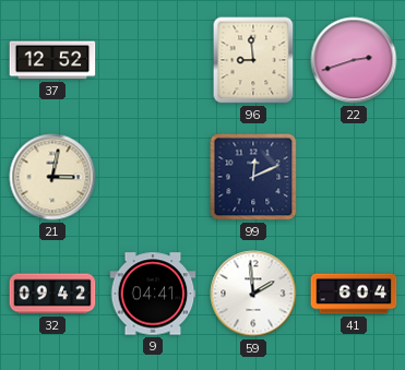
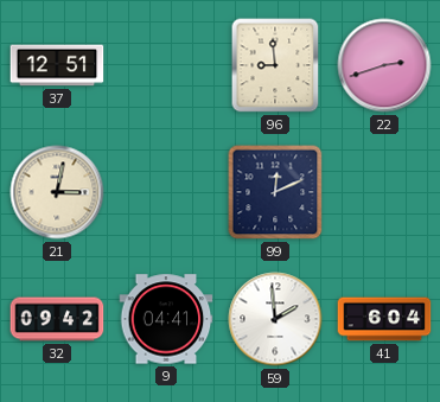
37: 12:52 -> 12:51 (57, 65)
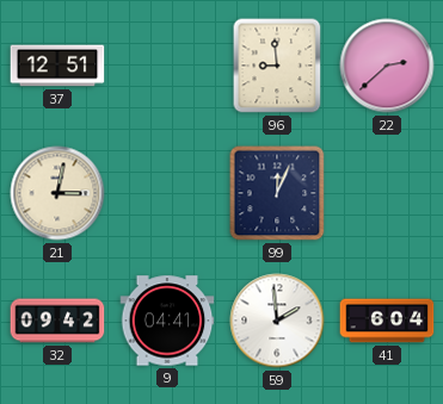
22: 2:42 -> 2:38 (387, 66)
99: 12:11 -> 12:04 (277, 193)
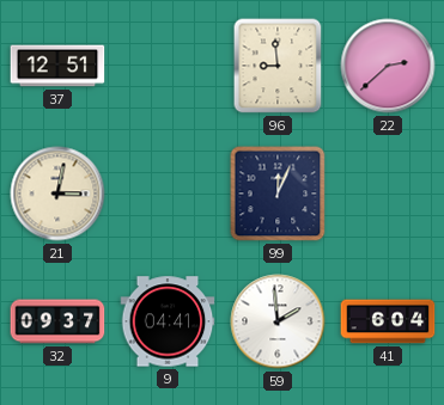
32: 09:42 -> 09:37 (57, 321)
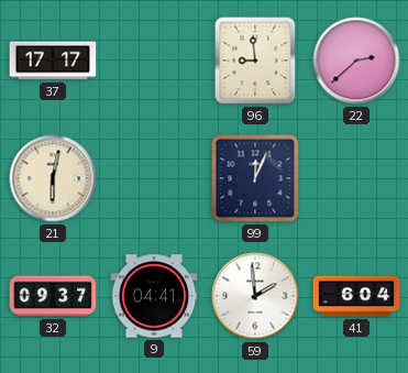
37: 12:51 -> 17:17 (53, 61)
21: 3:02 -> 6:02 (53, 178)
